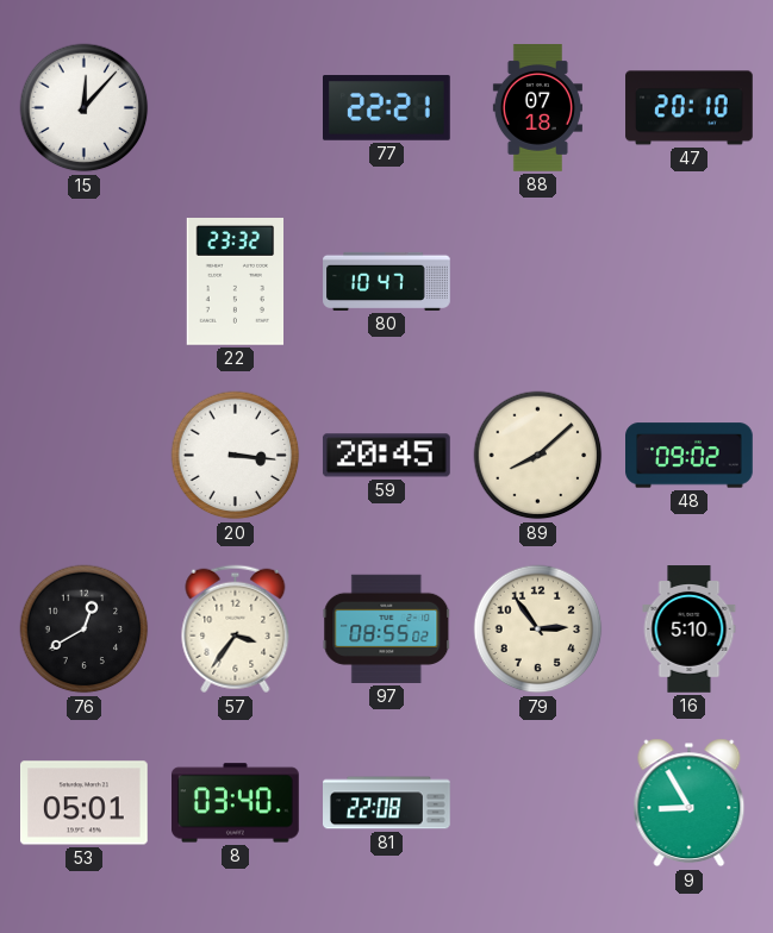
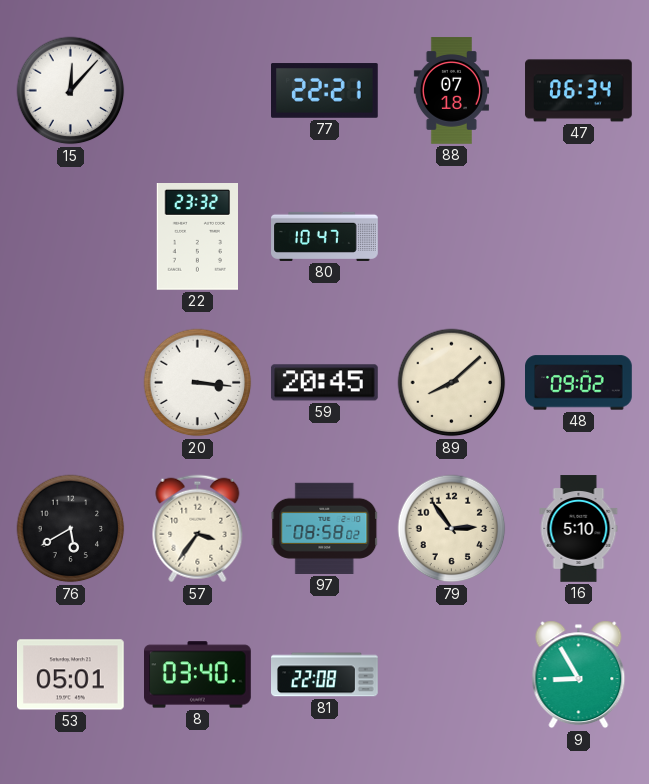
47: 20:10 -> 06:34 (579, 91)
76: 12:40 -> 5:40 (71, 529)
97: 08:55 -> 08:58 (325, 528)
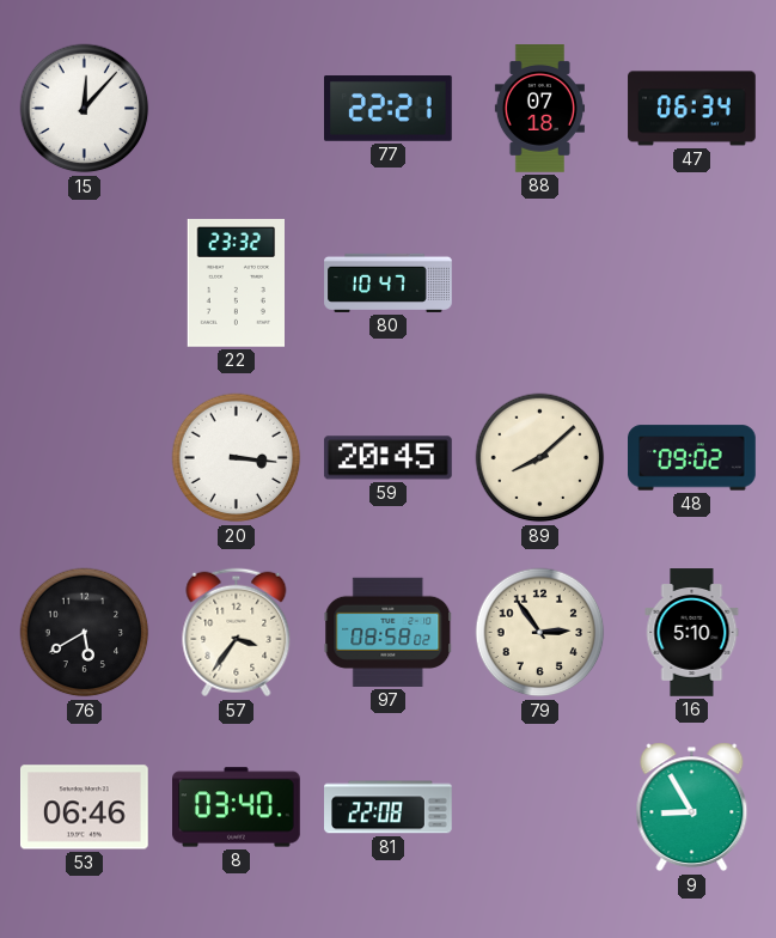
53: 05:01 -> 06:46 (85, 808)
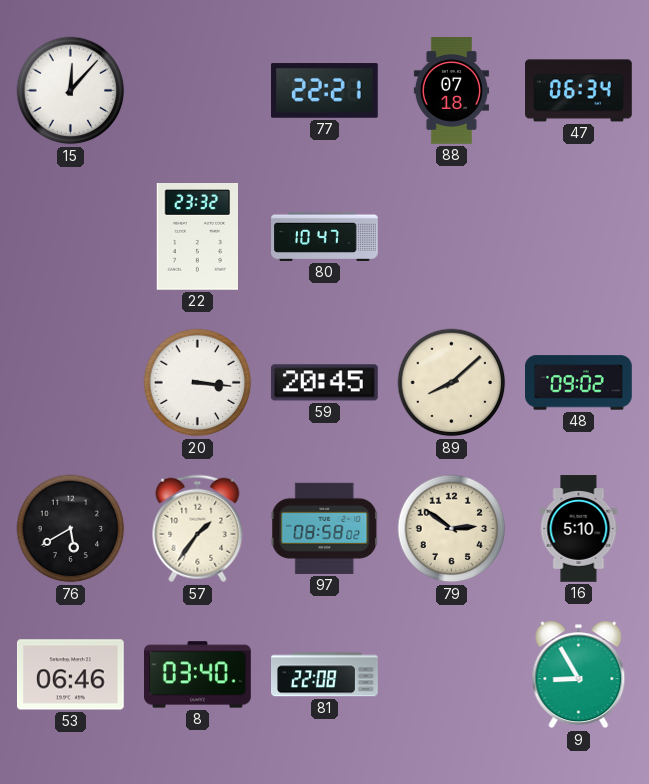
57: 3:36 -> 1:36 (198, 529)
79: 2:54 -> 2:51 (452, 529)
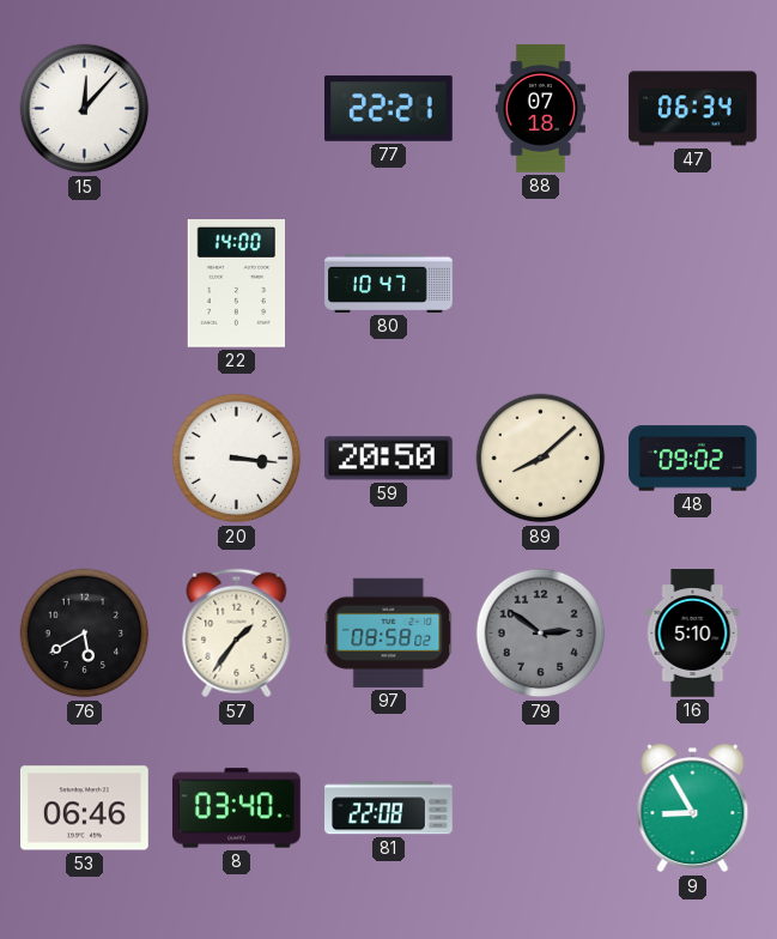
22: 23:32 -> 14:00 (236, 284)
59: 20:45 -> 20:50 (388, 459)
79 dial: cream -> grey (541, 634)
